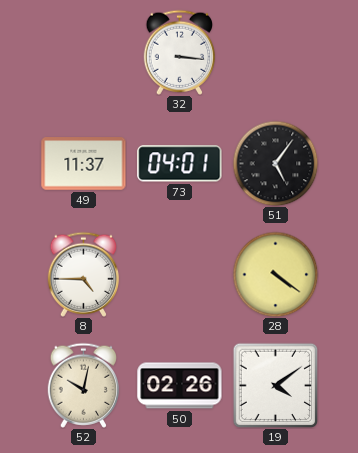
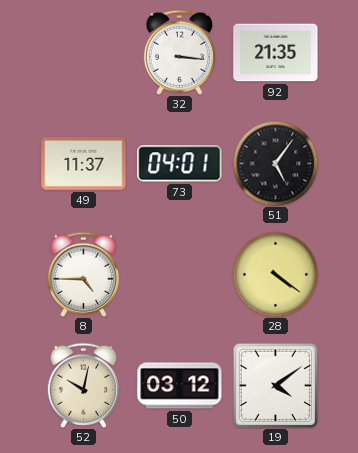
92: none -> 21:35 (276, 53)
50: 02:26 -> 03:12 (180, 386)
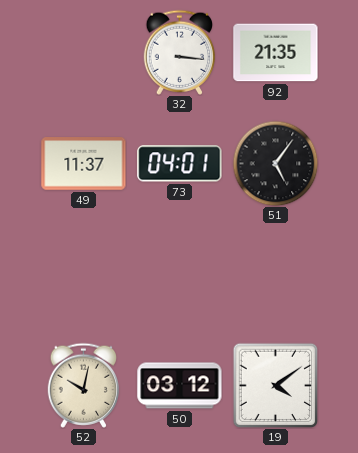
8: 4:45 -> none (84, 274)
28: 4:21 -> none (275, 274)
